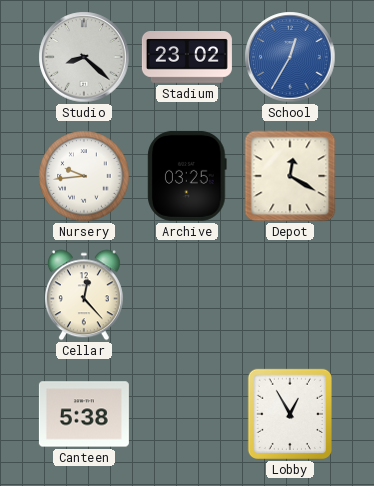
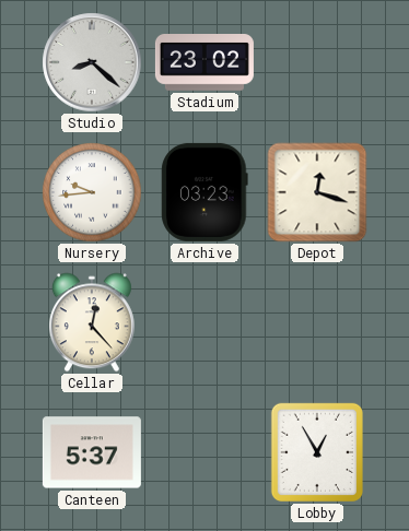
School: 12:35 -> none (290, 57)
Archive: 03:25 -> 03:23 (204, 192)
Depot: 12:20 -> 12:18 (317, 192)
Canteen: 5:38 -> 5:37 (92, 452)
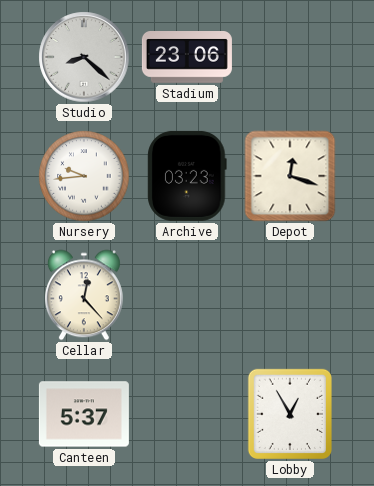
Stadium: 23:02 -> 23:06 (187, 58)
